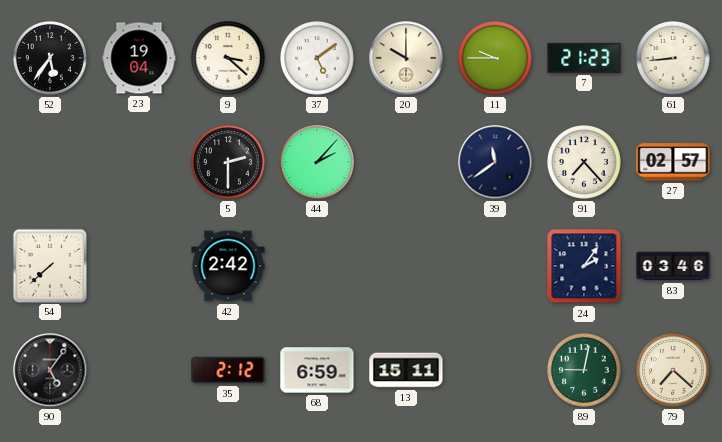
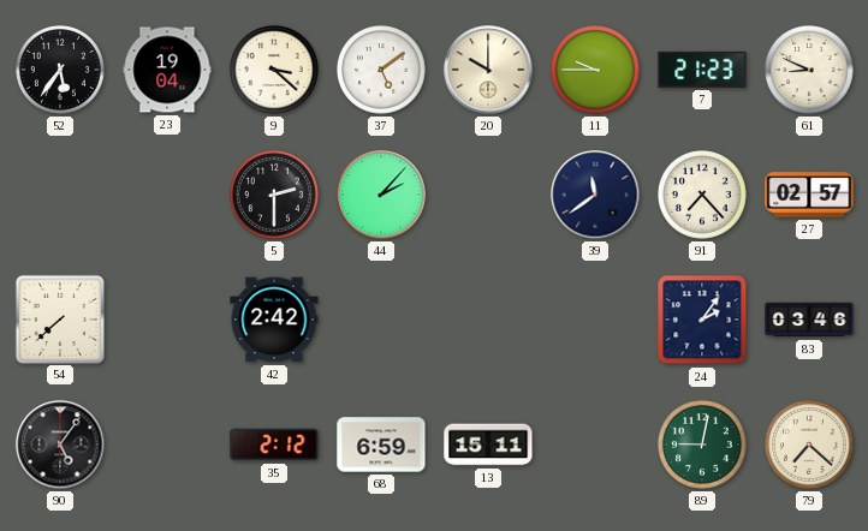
61: 8:44 -> 8:49 (810, 71)
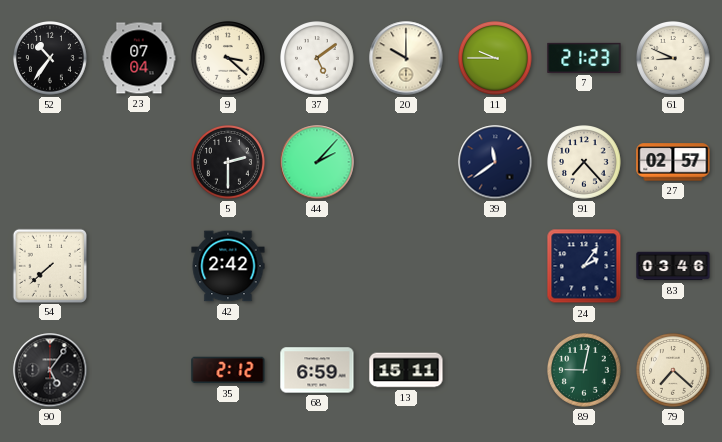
52: 5:36 -> 10:36 (51, 59)
23: 19:04 -> 07:04 (139, 58)
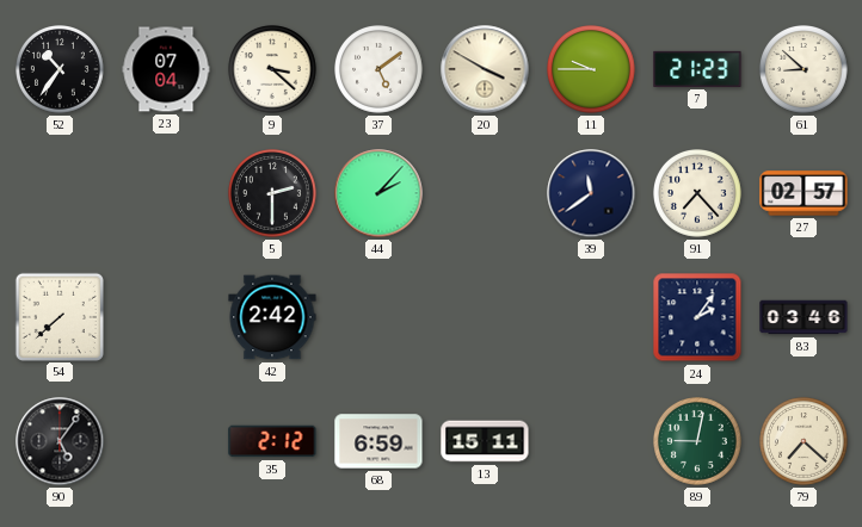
20: 10:00 -> 3:50 (485, 69)
61: 8:49 -> 8:52 (805, 70)
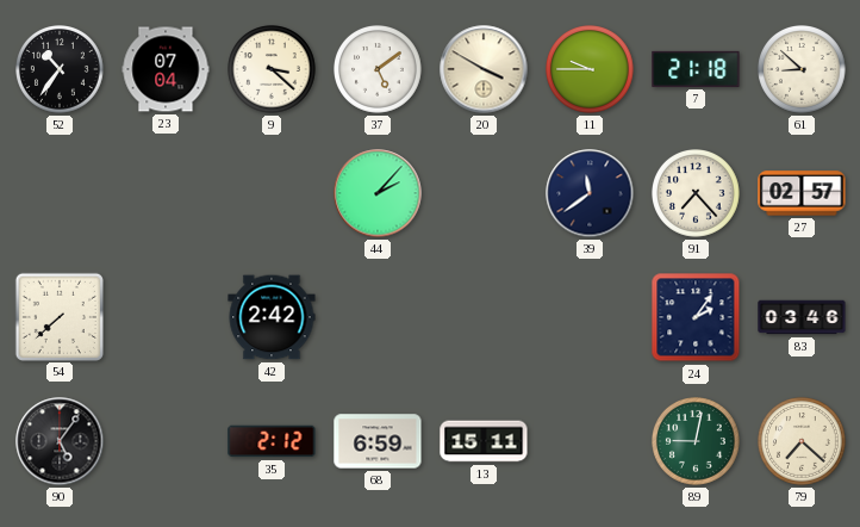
7: 21:23 -> 21:18 (696, 69)
5: 2:30 -> none (273, 194)
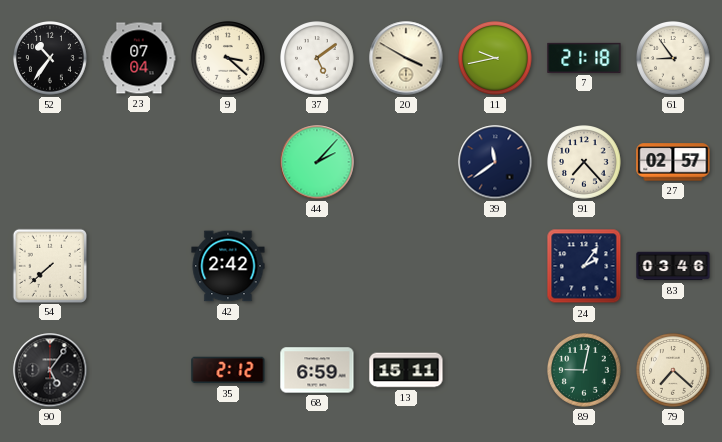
11: 9:45 -> 9:43 (496, 59)
61: 8:52 -> 8:54 (674, 59)
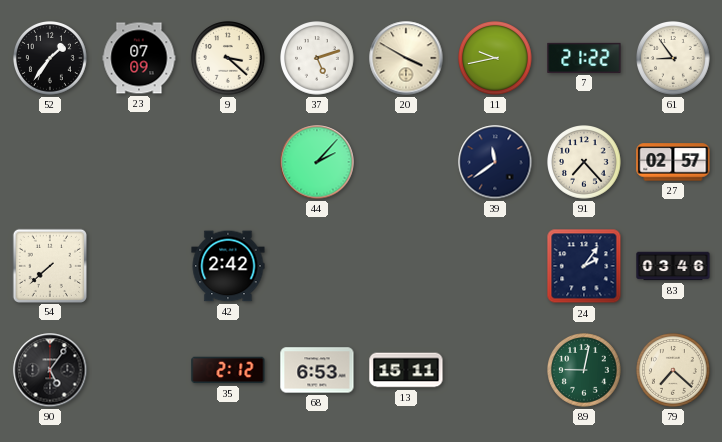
52: 10:36 -> 1:36 (51, 59)
23: 07:04 -> 07:09 (139, 58)
37: 5:09 -> 5:12 (318, 59)
7: 21:18 -> 21:22 (584, 58)
68: 6:59 -> 6:53 (317, 370)
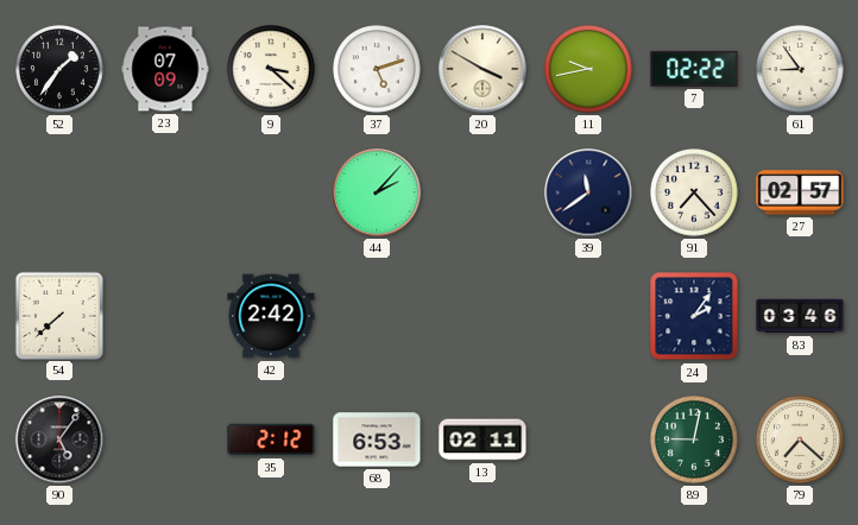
7: 21:22 -> 02:22 (694, 69)
13: 15:11 -> 02:11 (482, 439)
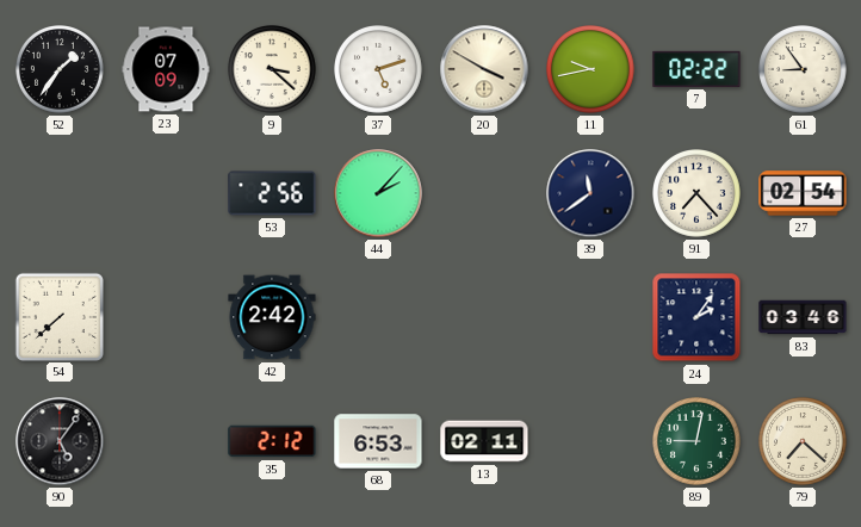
53: none -> 2:56 (272, 193)
27: 02:57 -> 02:54 (803, 193)
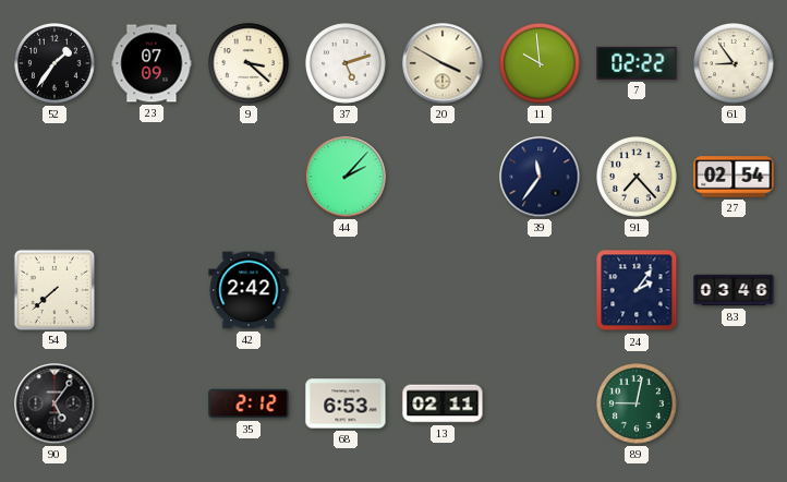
11: 9:43 -> 9:59 (541, 64)
53: 2:56 -> none (272, 193)
39: 11:39 -> 11:36 (540, 177)
79: 7:22 -> none (804, 442)
